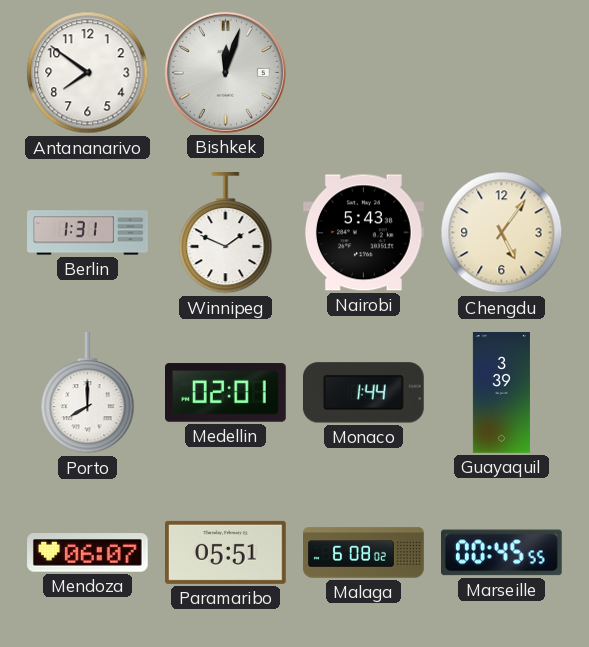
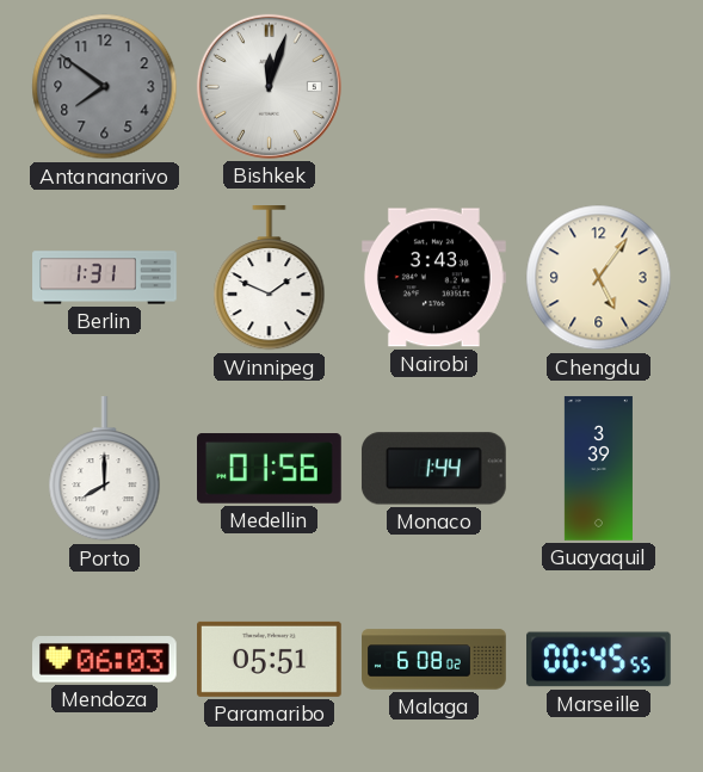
Antananarivo dial: white -> grey (105, 87)
Nairobi: 5:43 -> 3:43 (433, 278)
Medellin: 02:01 -> 01:56 (270, 469)
Mendoza: 06:07 -> 06:03 (105, 660)
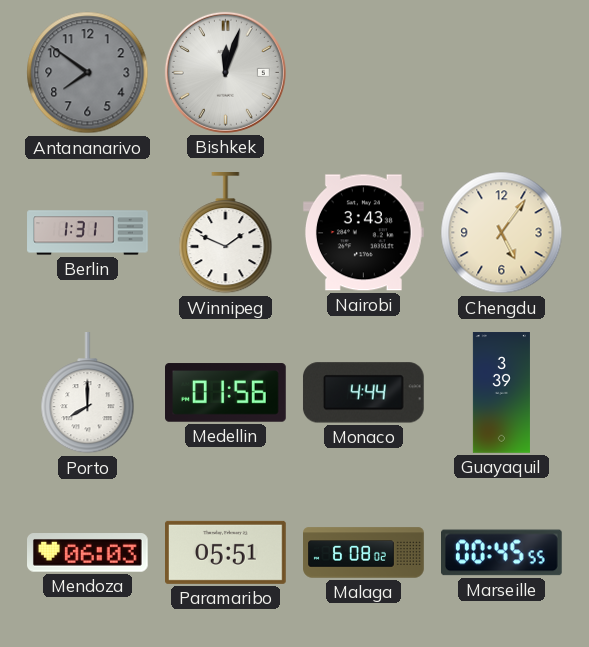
Monaco: 1:44 -> 4:44 (363, 393)
